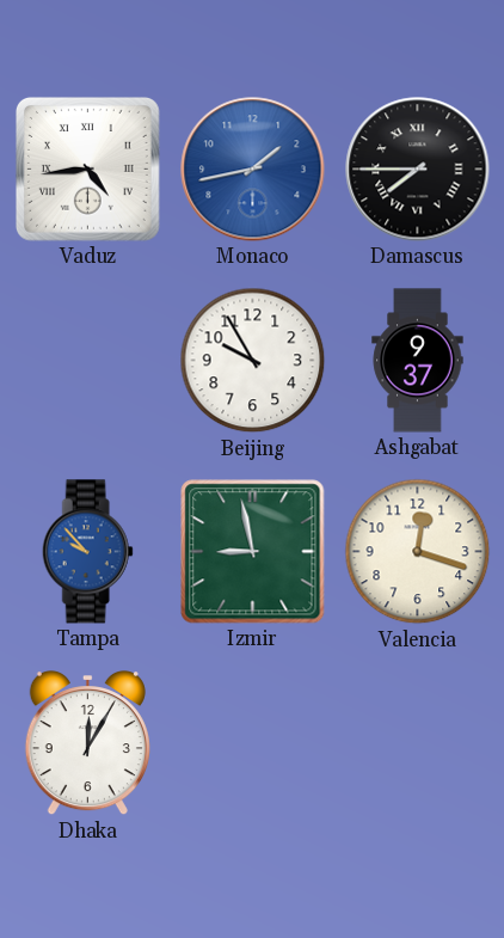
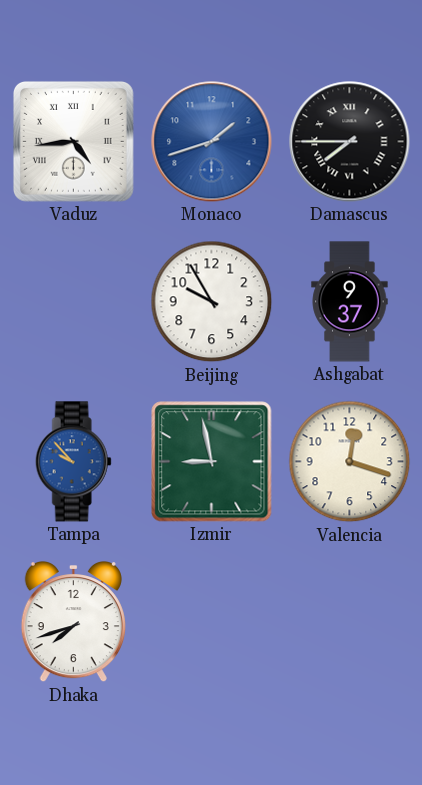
Monaco: 1:43 -> 1:42 (212, 142)
Dhaka: 12:05 -> 7:42 (73, 622)
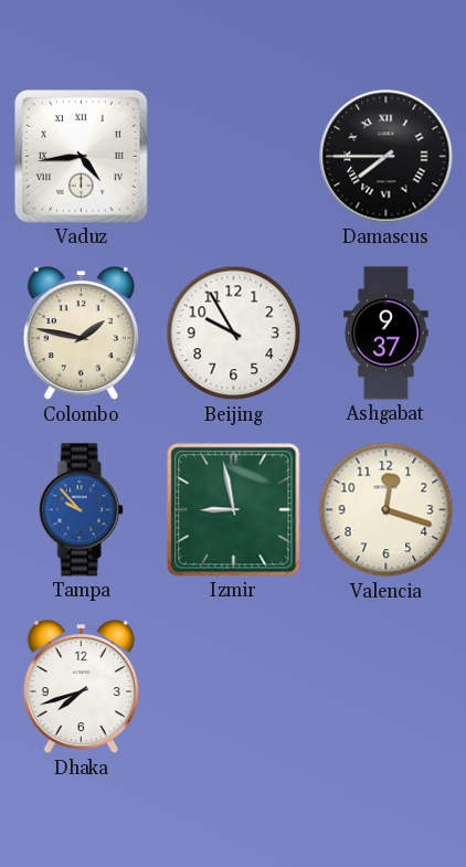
Monaco: 1:42 -> none (212, 142)
Colombo: none -> 1:47 (81, 334)
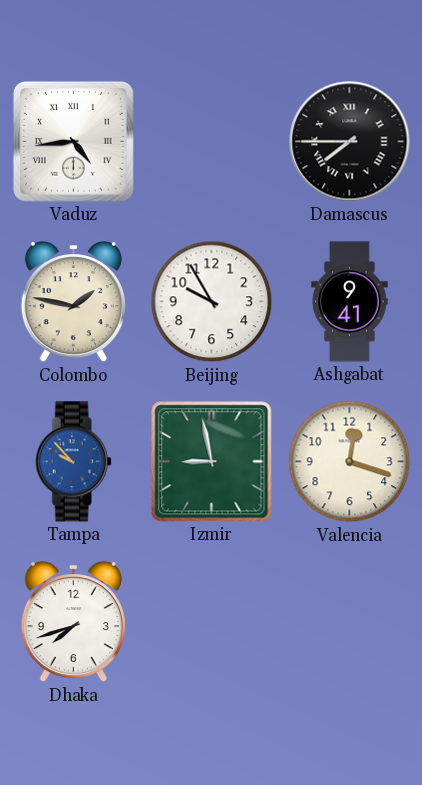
Ashgabat: 9:37 -> 9:41 (350, 302)
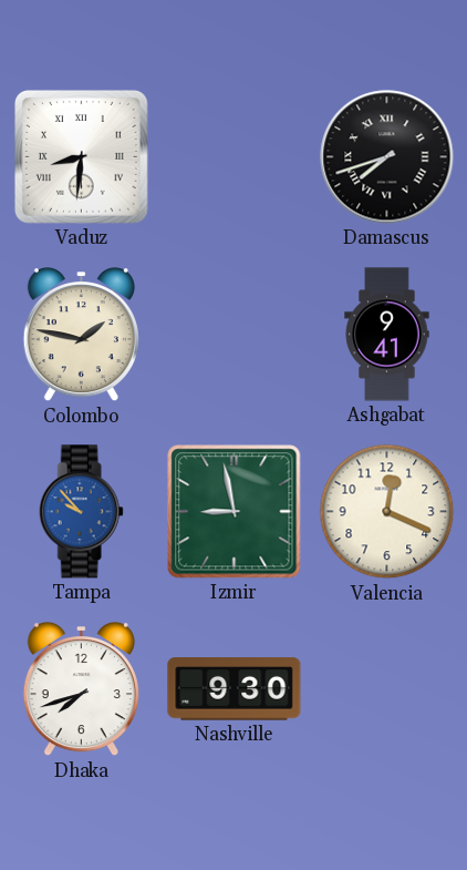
Vaduz: 4:44 -> 8:31 (81, 156)
Damascus: 7:45 -> 7:42 (387, 157)
Beijing: 9:55 -> none (212, 302)
Valencia: 12:18 -> 12:19 (387, 512)
Nashville: none -> 9:30 (235, 689)
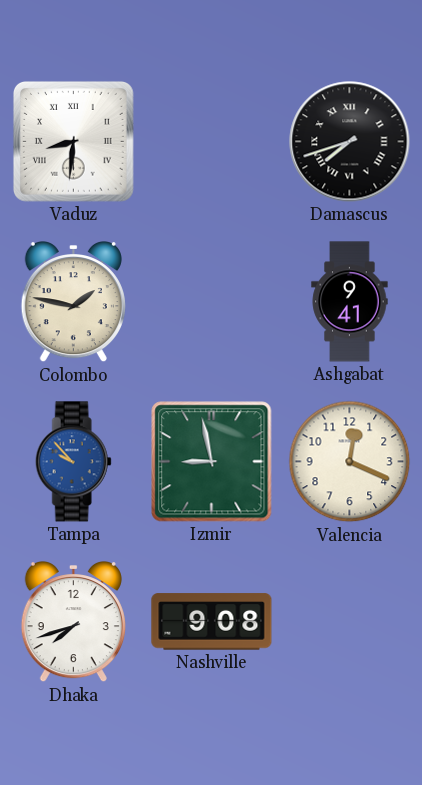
Nashville: 9:30 -> 9:08 (212, 622)
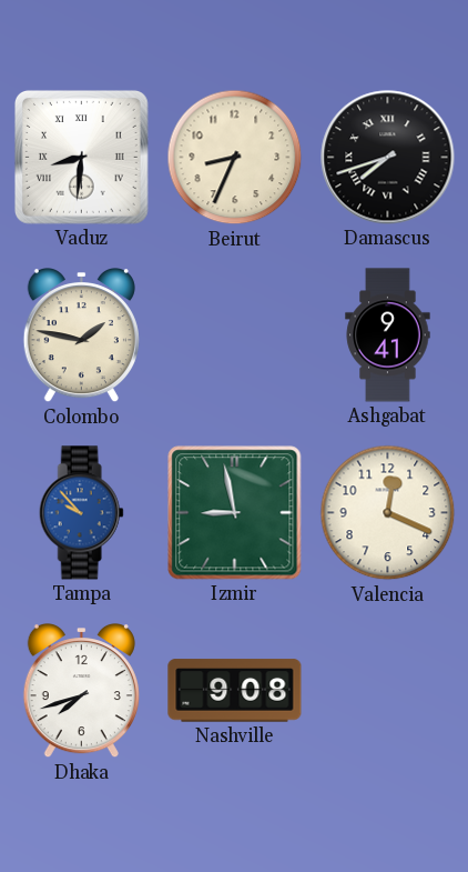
Beirut: none -> 8:34 (235, 158)
